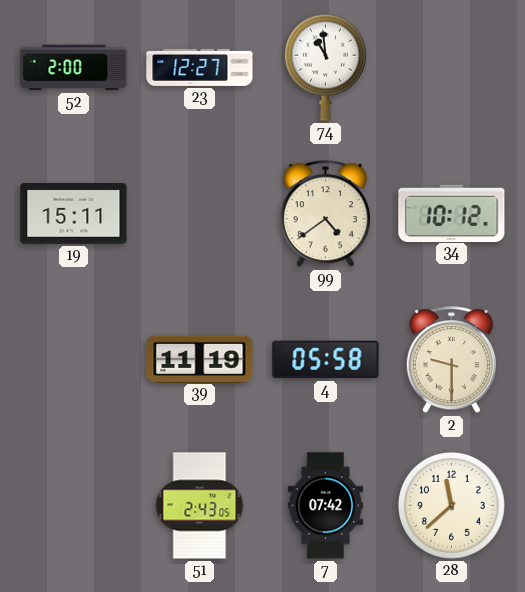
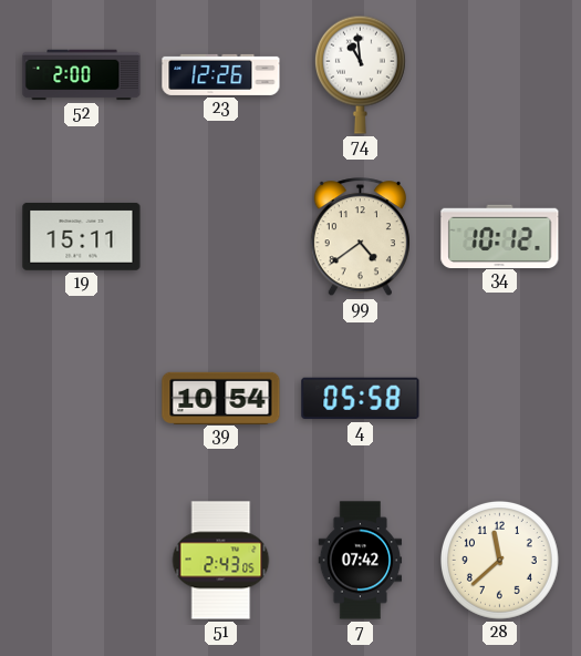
23: 12:27 -> 12:26 (221, 74)
39: 11:19 -> 10:54 (221, 398)
2: 9:30 -> none (451, 360)
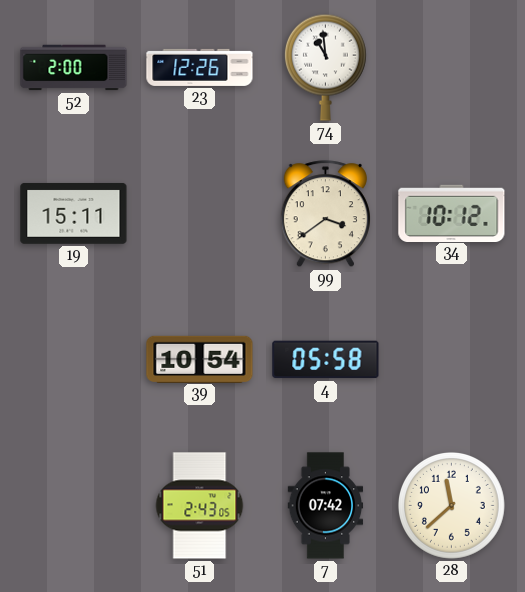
99: 4:39 -> 3:39 (325, 214)
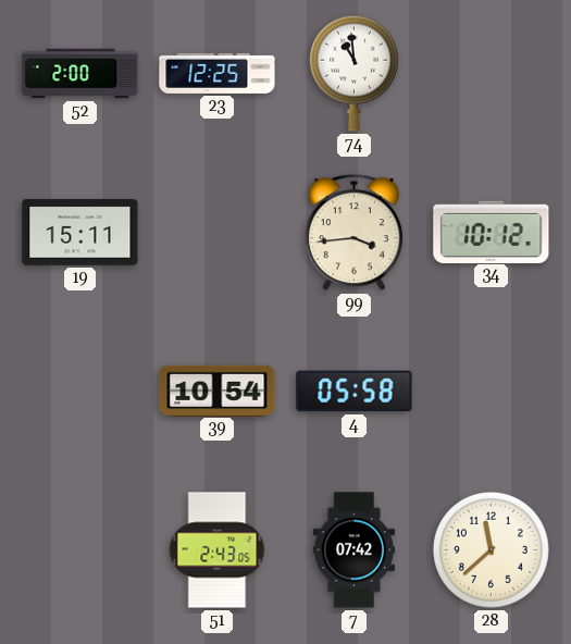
23: 12:26 -> 12:25 (218, 73)
99: 3:39 -> 3:44 (353, 233)
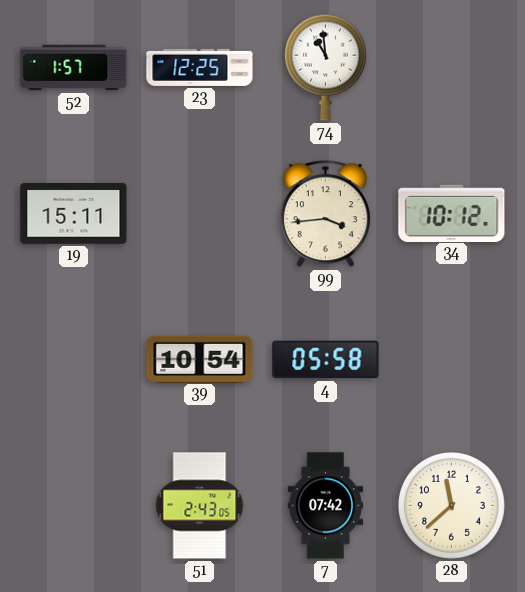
52: 2:00 -> 1:57 (74, 68)
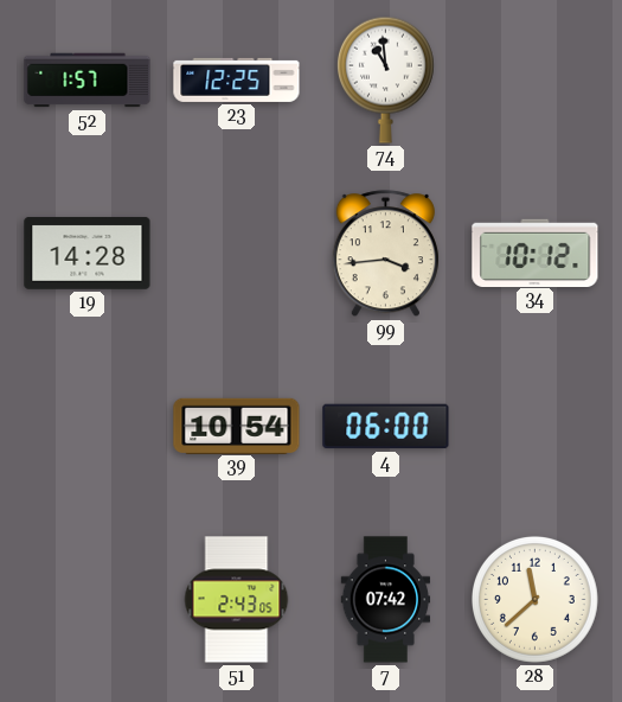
19: 15:11 -> 14:28 (88, 253)
4: 05:58 -> 06:00 (386, 427)
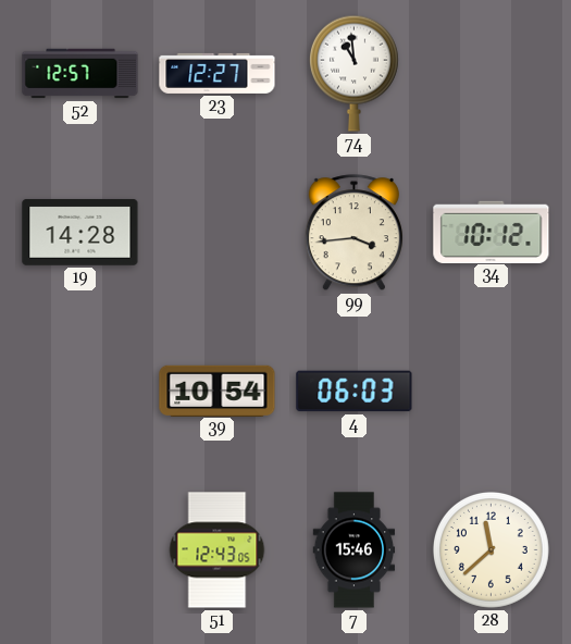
52: 1:57 -> 12:57 (80, 74)
23: 12:25 -> 12:27 (218, 73)
4: 06:00 -> 06:03 (355, 392)
51: 2:43 -> 12:43 (218, 550)
7: 07:42 -> 15:46 (355, 550)
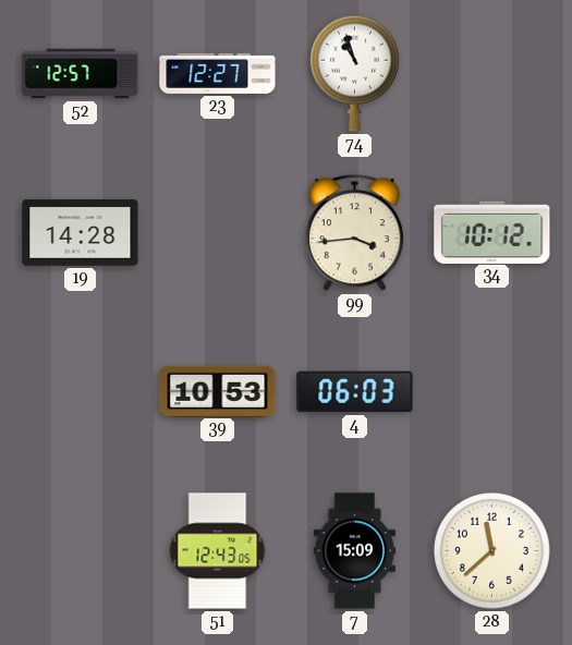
74: 10:59 -> 10:57 (354, 73)
39: 10:54 -> 10:53 (218, 391)
7: 15:46 -> 15:09 (355, 551)
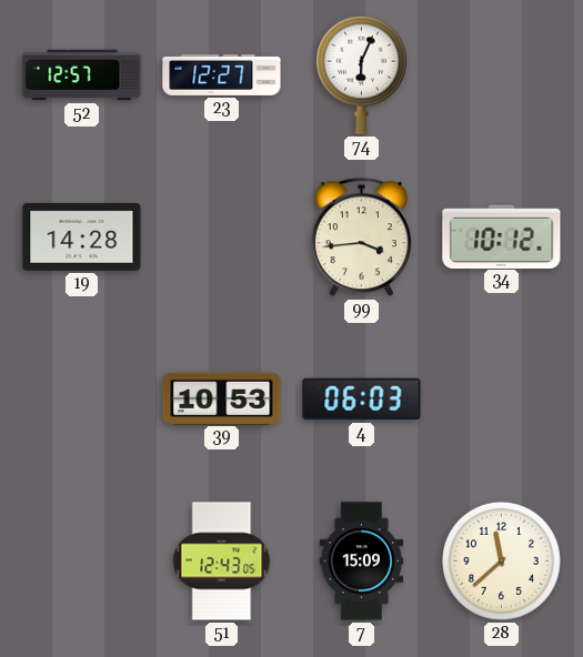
74: 10:57 -> 6:04 (361, 74)
